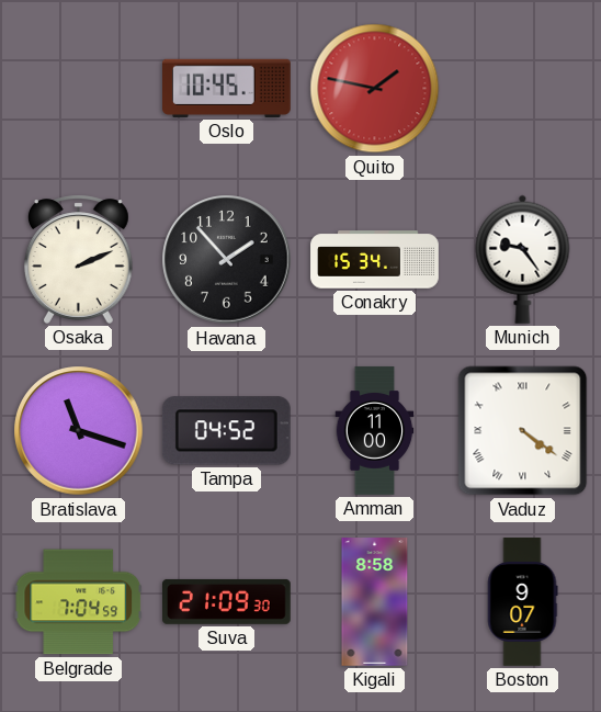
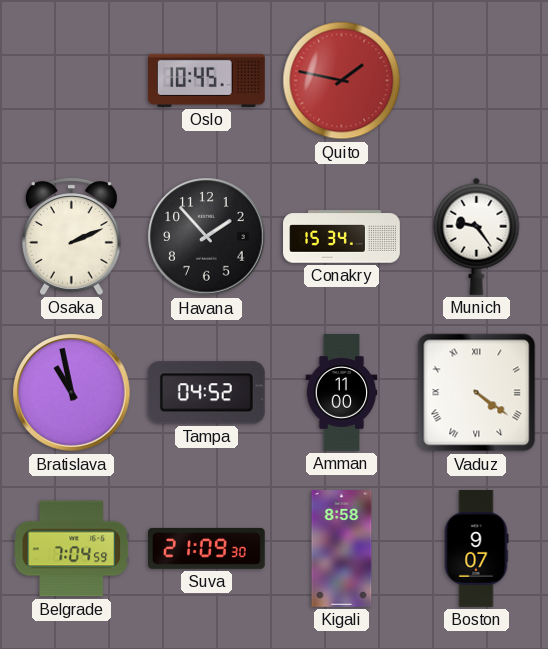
Bratislava: 11:18 -> 10:58 (72, 393)
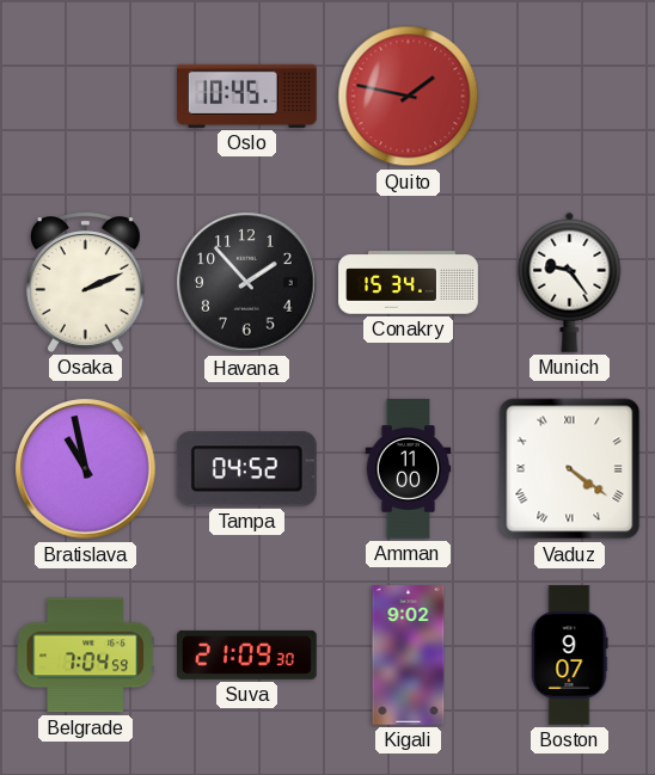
Kigali: 8:58 -> 9:02 (409, 656)
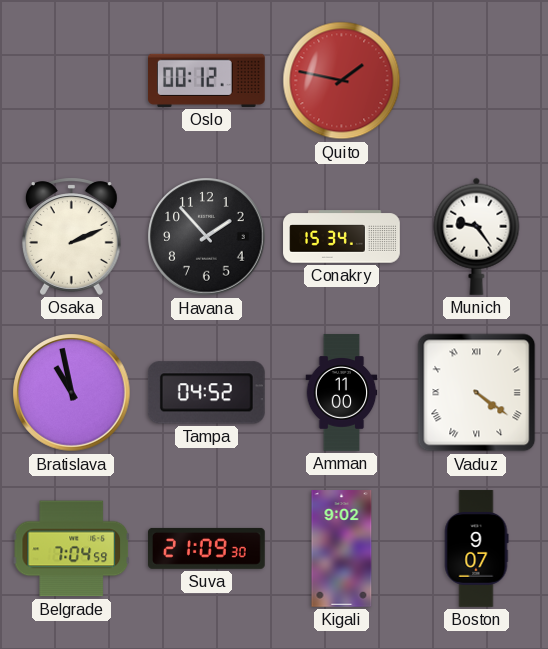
Oslo: 10:45 -> 00:12 (207, 80)
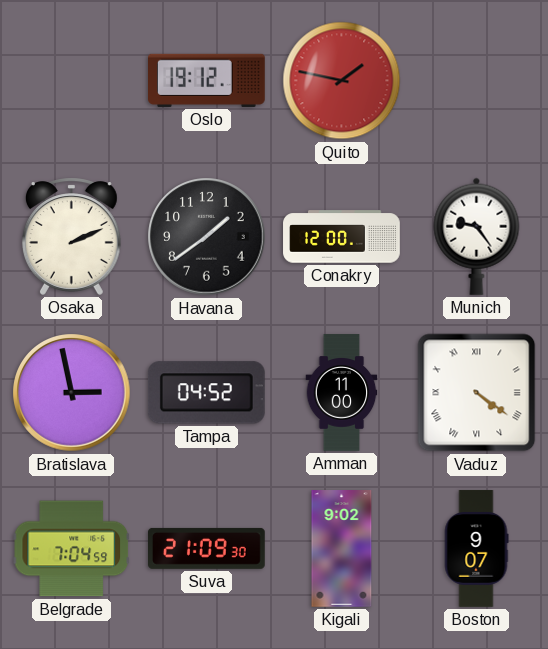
Oslo: 00:12 -> 19:12 (207, 80)
Havana: 1:53 -> 1:39 (207, 237)
Conakry: 15:34 -> 12:00 (342, 237)
Bratislava: 10:58 -> 2:58 (72, 393)
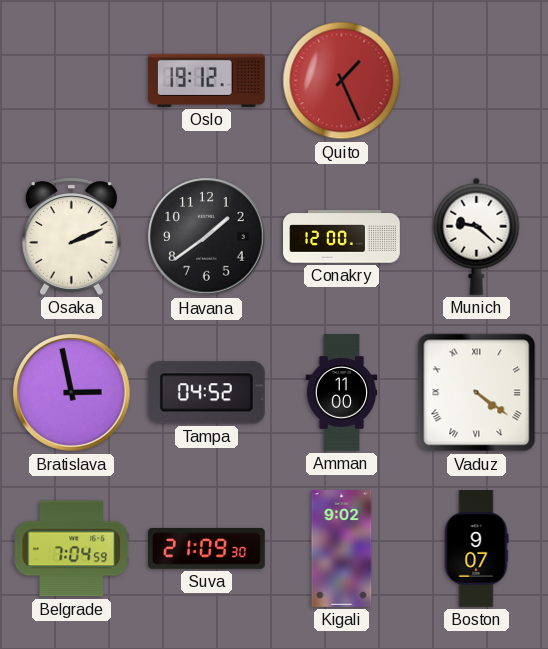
Quito: 1:47 -> 1:26 (342, 81)
Munich: 9:24 -> 9:22 (477, 236)
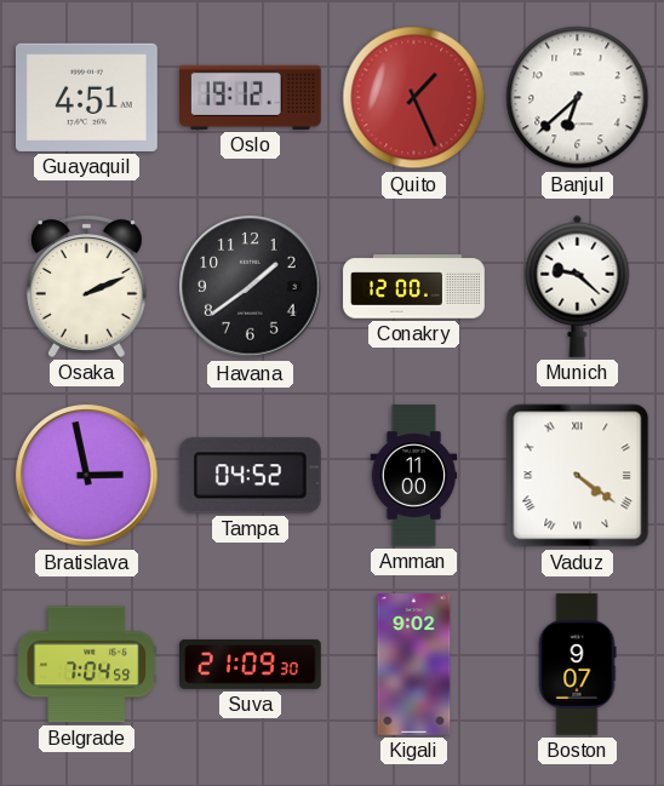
Guayaquil: none -> 4:51 (86, 97)
Banjul: none -> 6:38 (578, 98)
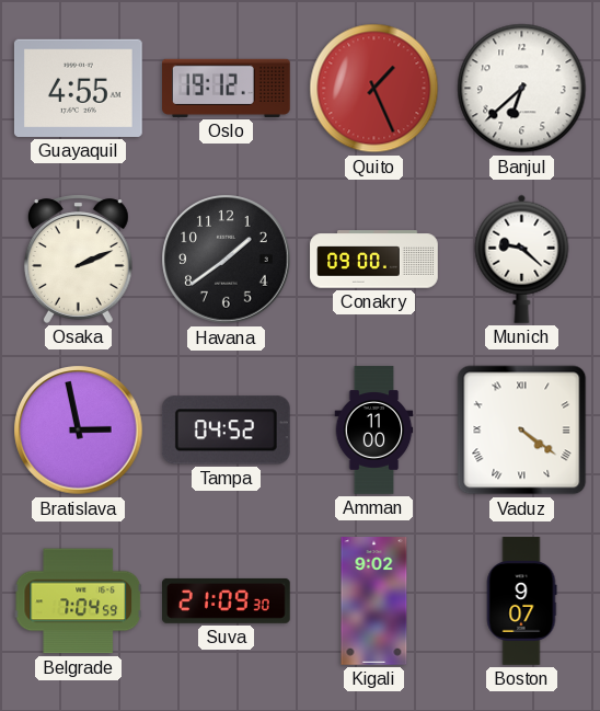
Guayaquil: 4:51 -> 4:55 (78, 88)
Conakry: 12:00 -> 09:00 (374, 260)
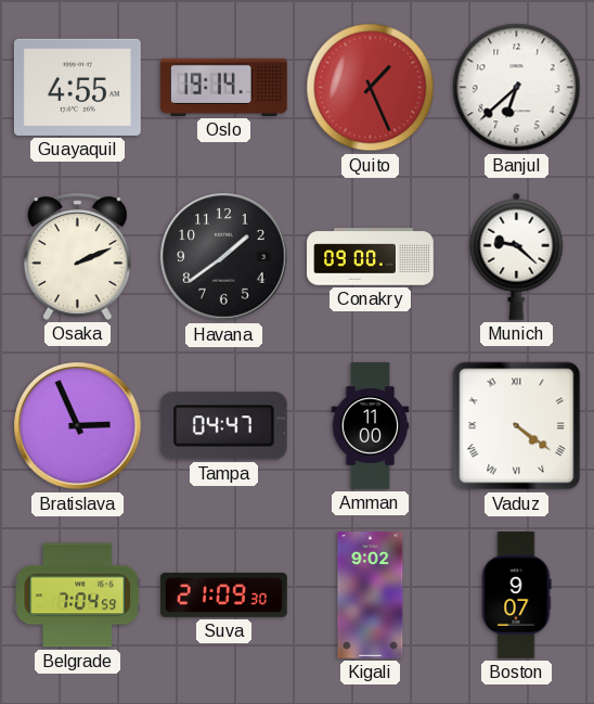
Oslo: 19:12 -> 19:14 (224, 87)
Bratislava: 2:58 -> 2:56 (78, 426)
Tampa: 04:52 -> 04:47 (223, 426)
